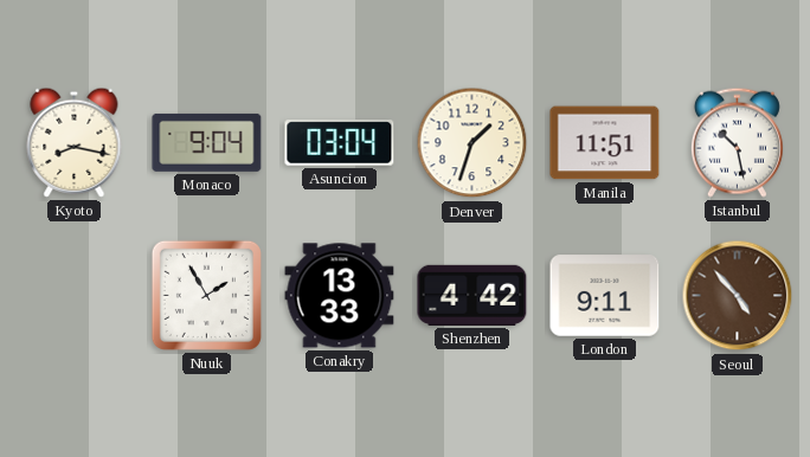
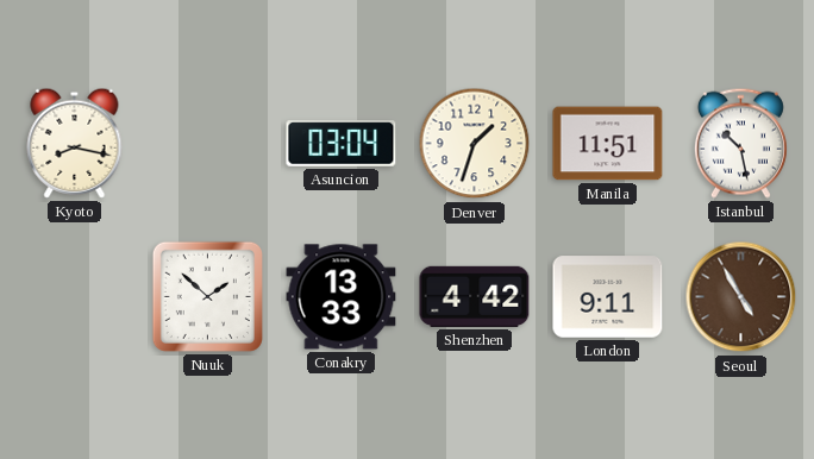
Monaco: 9:04 -> none (207, 142)
Nuuk: 1:55 -> 1:52 (207, 296)
Seoul: 4:53 -> 4:55 (741, 297)
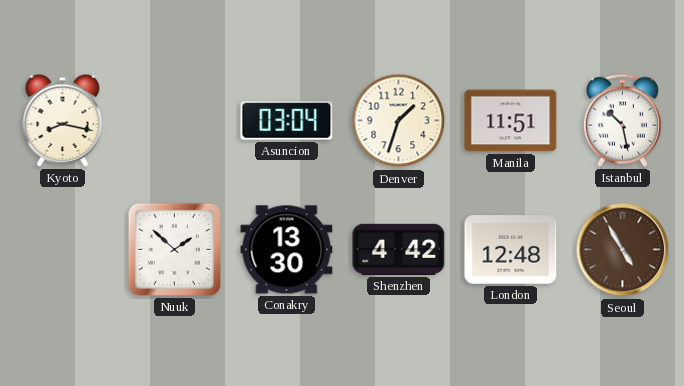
Conakry: 13:33 -> 13:30 (287, 250)
London: 9:11 -> 12:48 (511, 250)
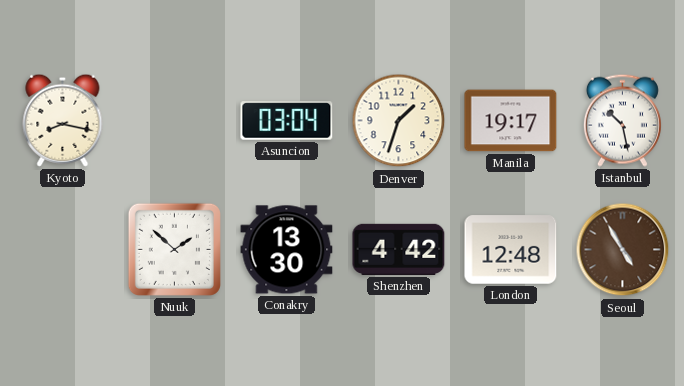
Manila: 11:51 -> 19:17 (511, 121)
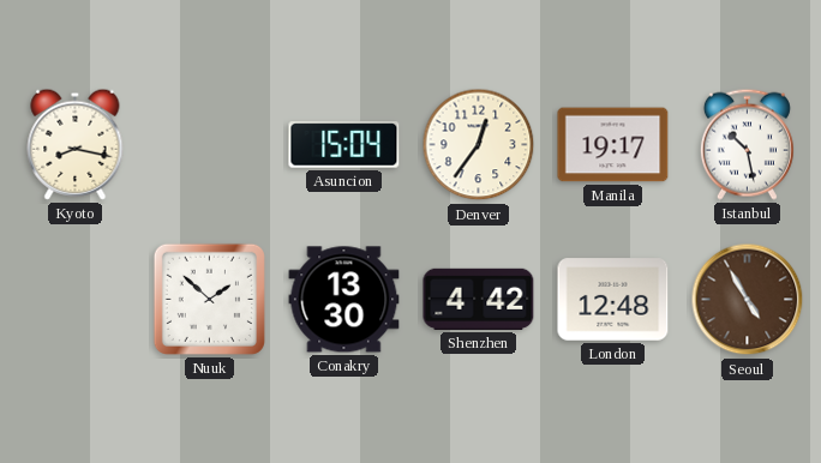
Asuncion: 03:04 -> 15:04 (344, 145)
Denver: 1:33 -> 12:36 (479, 145)
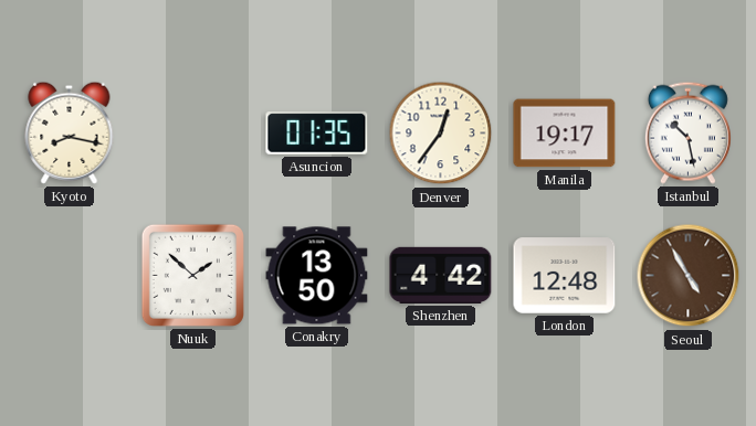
Asuncion: 15:04 -> 01:35 (317, 134)
Conakry: 13:30 -> 13:50 (317, 276)
